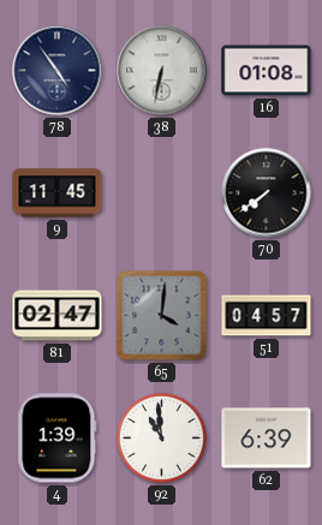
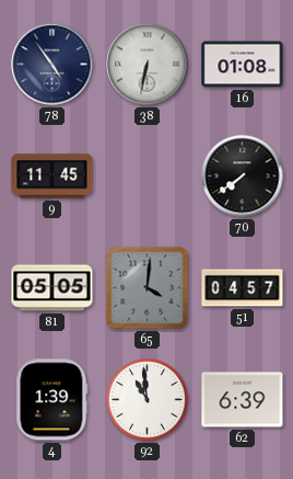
81: 02:47 -> 05:05 (52, 288)
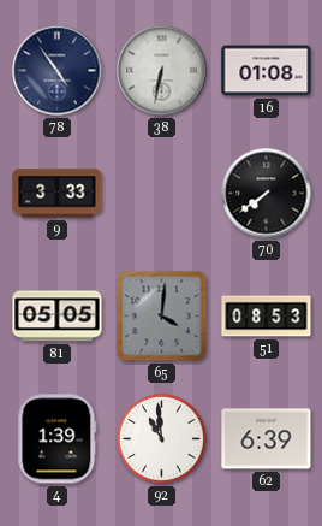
9: 11:45 -> 3:33 (58, 194)
51: 04:57 -> 08:53 (267, 317)
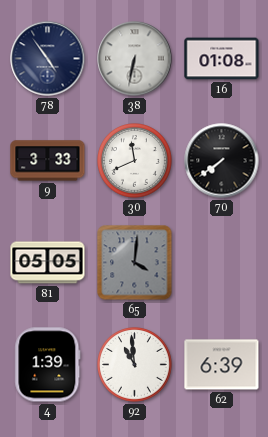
30: none -> 11:41 (135, 161)
51: 08:53 -> none (267, 317)
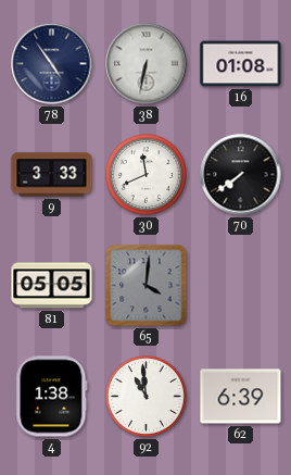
4: 1:39 -> 1:38 (52, 397)
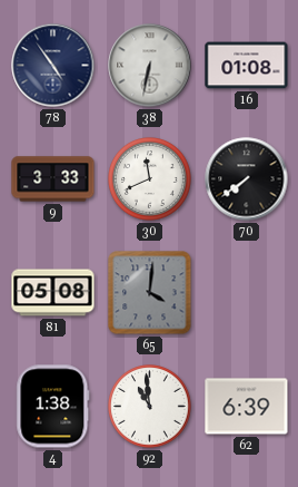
81: 05:05 -> 05:08 (53, 293)
